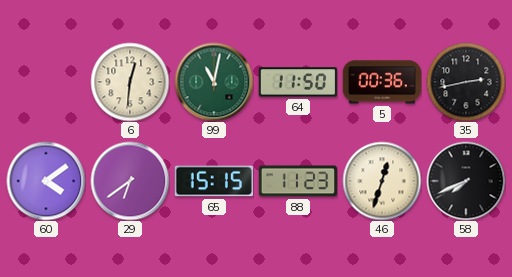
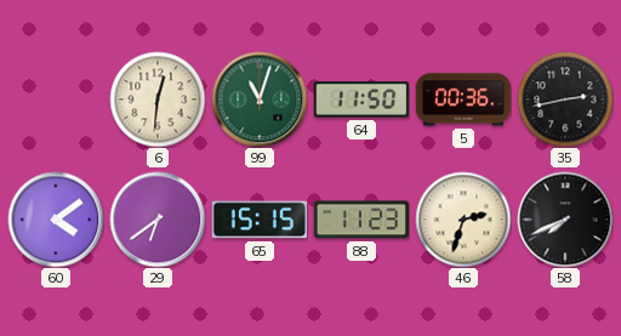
99: 11:02 -> 11:03 (260, 99)
46: 12:33 -> 2:33 (463, 220)
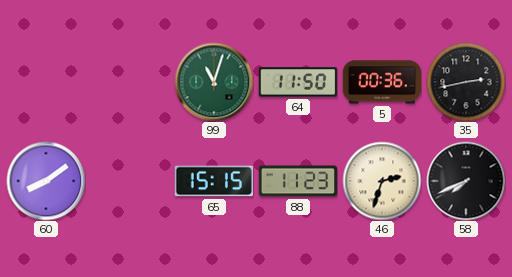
6: 12:31 -> none (158, 99)
60: 4:09 -> 8:09 (46, 181)
29: 6:39 -> none (158, 220)
